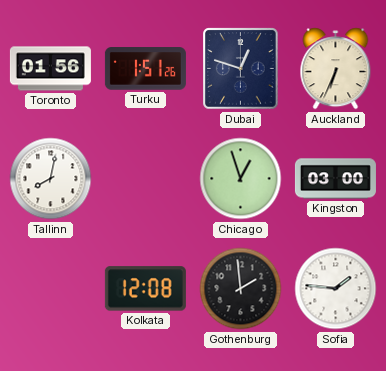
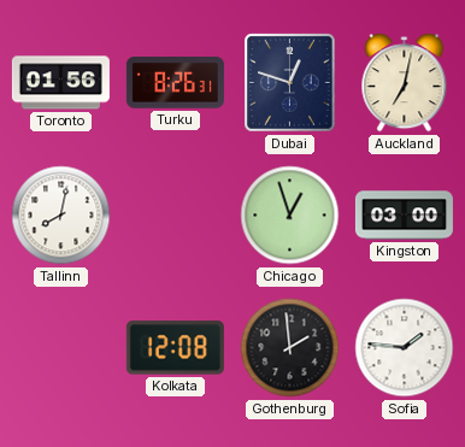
Turku: 1:51 -> 8:26 (175, 83)
Auckland: 6:34 -> 7:02 (405, 83)
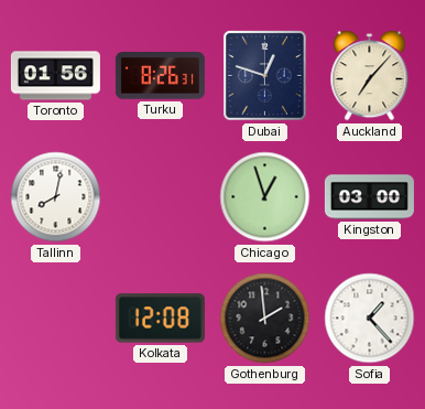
Auckland: 7:02 -> 7:07 (370, 76)
Sofia: 1:46 -> 1:23 (370, 319)
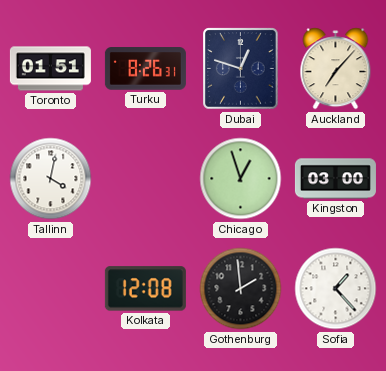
Toronto: 01:56 -> 01:51 (50, 69)
Tallinn: 8:02 -> 4:02 (51, 179)
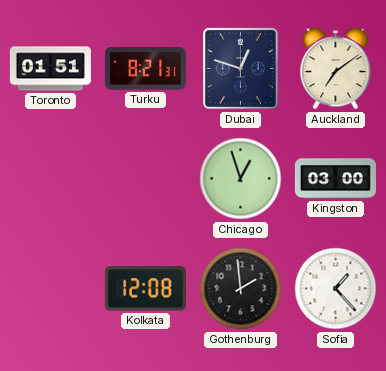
Turku: 8:26 -> 8:21 (145, 69)
Auckland: 7:07 -> 7:09 (336, 69)
Tallinn: 4:02 -> none (51, 179)
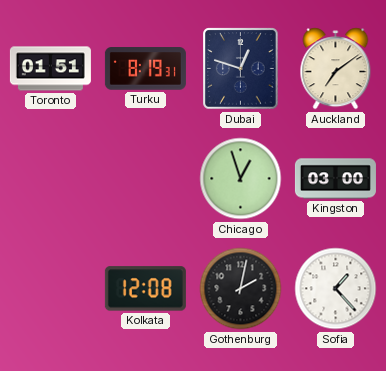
Turku: 8:21 -> 8:19 (145, 69)
Gothenburg: 1:59 -> 2:02 (241, 289)
